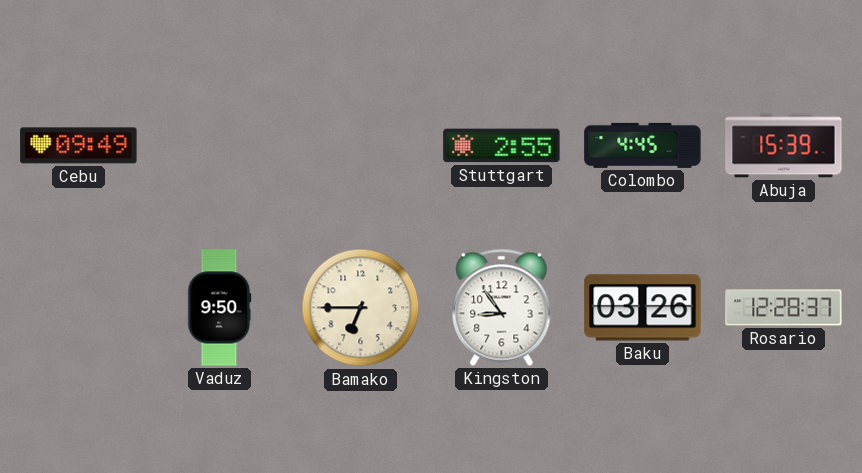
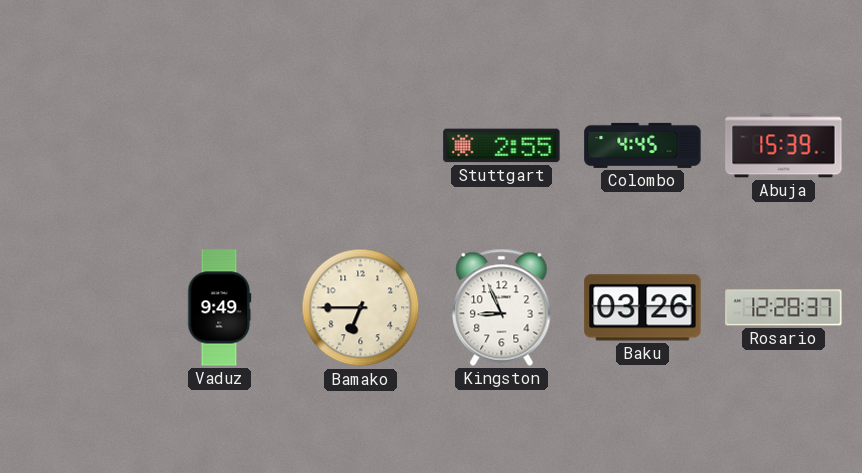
Cebu: 09:49 -> none (79, 146)
Vaduz: 9:50 -> 9:49 (220, 308)
Kingston: 8:54 -> 8:56 (502, 307)
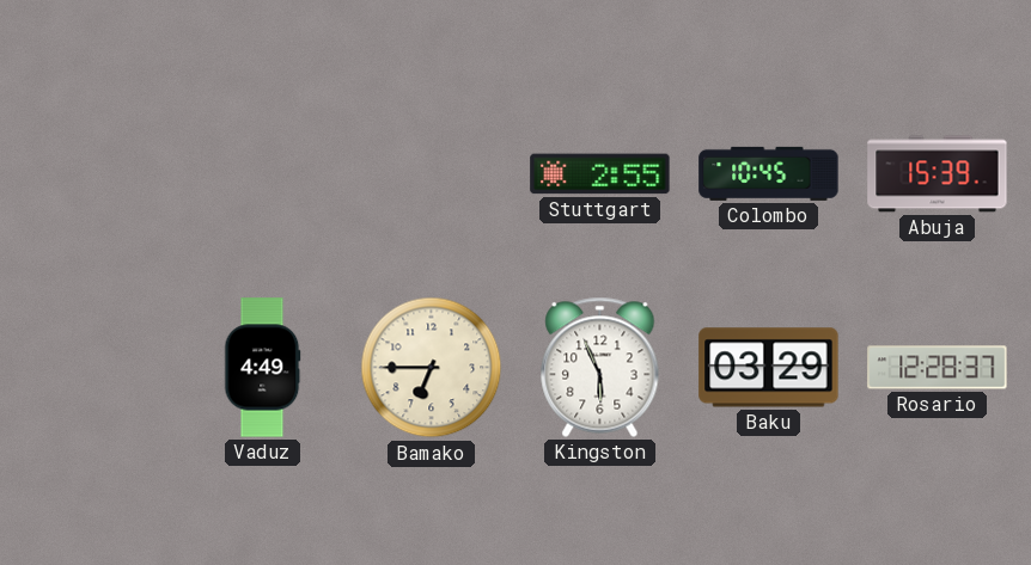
Colombo: 4:45 -> 10:45 (769, 173)
Vaduz: 9:49 -> 4:49 (263, 368)
Kingston: 8:56 -> 5:56 (600, 367)
Baku: 03:26 -> 03:29 (769, 368)
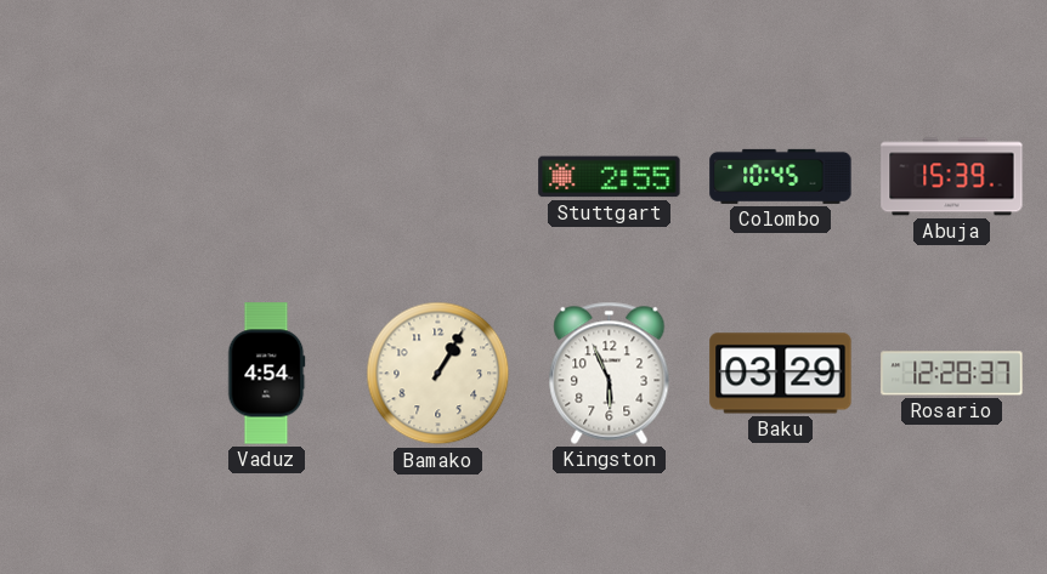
Vaduz: 4:49 -> 4:54 (267, 374)
Bamako: 6:45 -> 1:05 (438, 374)
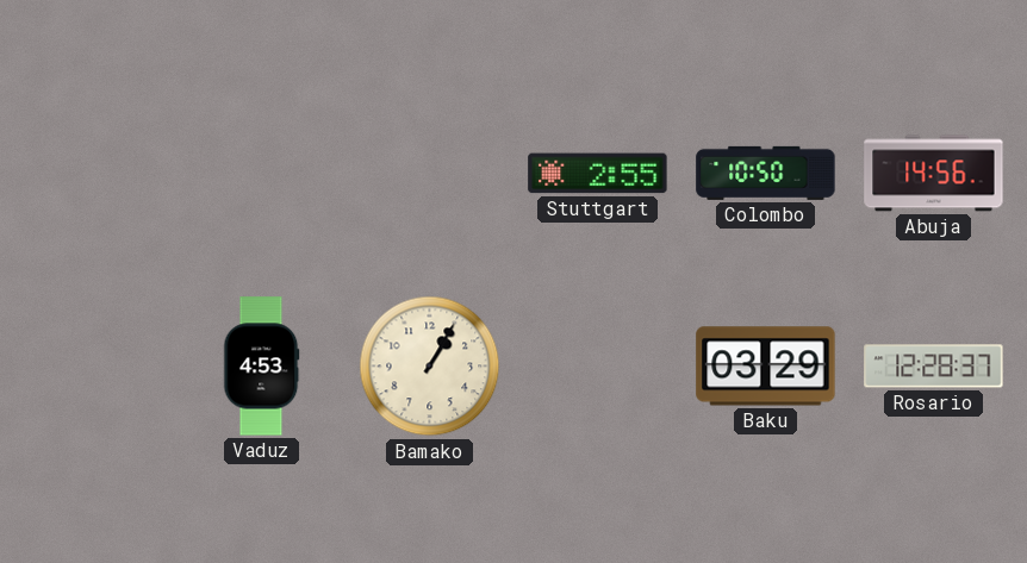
Colombo: 10:45 -> 10:50 (766, 173)
Abuja: 15:39 -> 14:56 (934, 174)
Vaduz: 4:54 -> 4:53 (262, 367)
Kingston: 5:56 -> none (610, 373)
